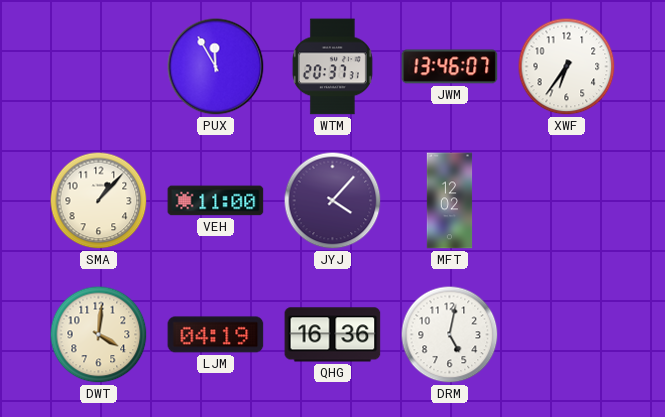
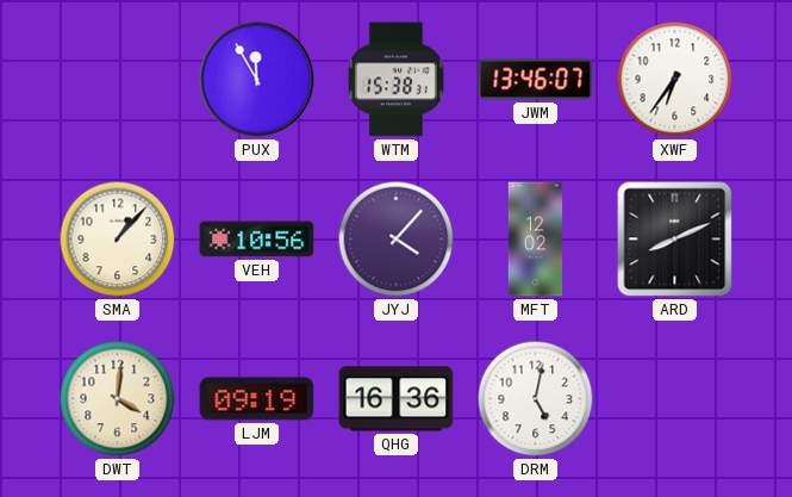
WTM: 20:37 -> 15:38 (395, 80)
VEH: 11:00 -> 10:56 (257, 240)
ARD: none -> 8:11 (675, 240)
LJM: 04:19 -> 09:19 (257, 399)
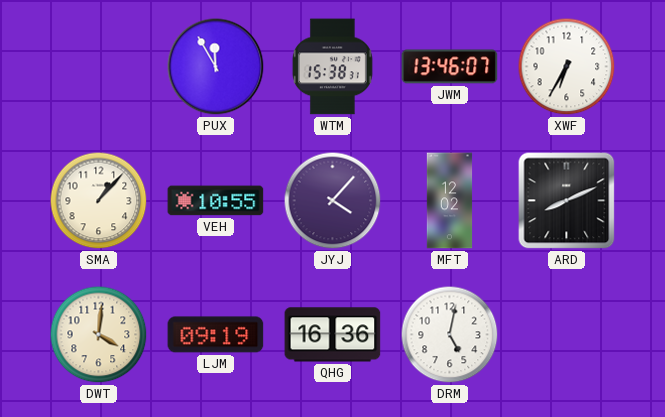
XWF: 6:36 -> 6:35 (567, 67)
VEH: 10:56 -> 10:55 (216, 201)
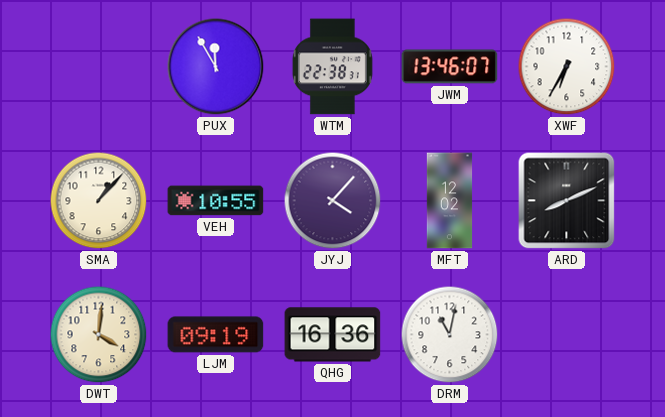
WTM: 15:38 -> 22:38 (332, 67)
DRM: 5:02 -> 11:02 (450, 335)
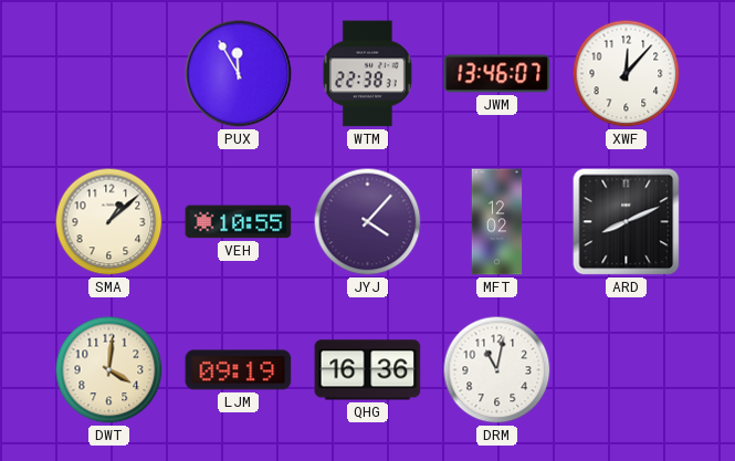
XWF: 6:35 -> 12:07 (627, 74)
SMA: 1:07 -> 1:08 (109, 222)
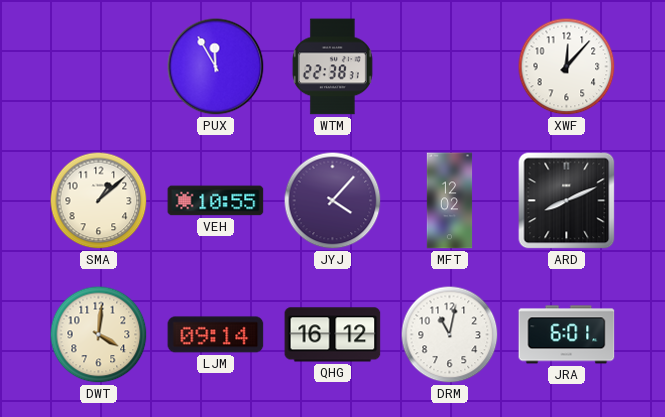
JWM: 13:46 -> none (497, 74)
LJM: 09:19 -> 09:14 (216, 335)
QHG: 16:36 -> 16:12 (333, 335)
JRA: none -> 6:01 (567, 335)
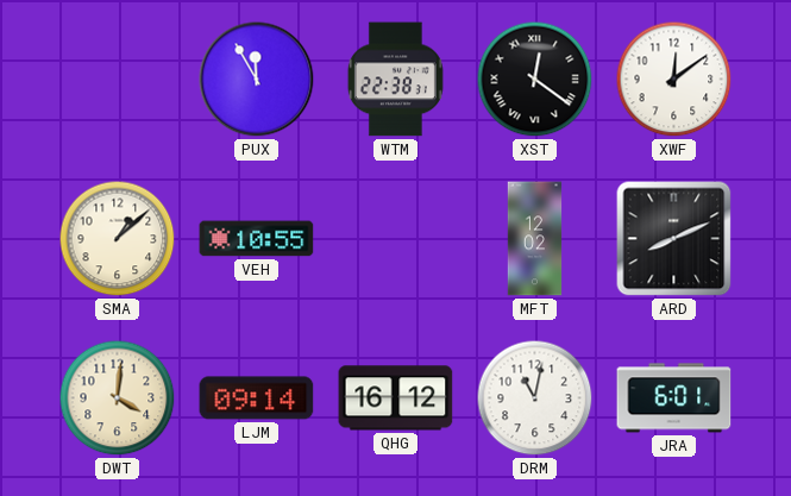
XST: none -> 12:21 (535, 80)
XWF: 12:07 -> 12:09 (674, 80)
JYJ: 4:07 -> none (333, 201)
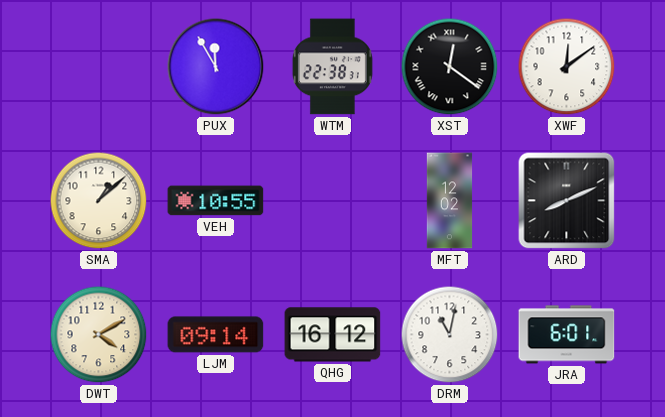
DWT: 4:01 -> 4:10 (99, 335)
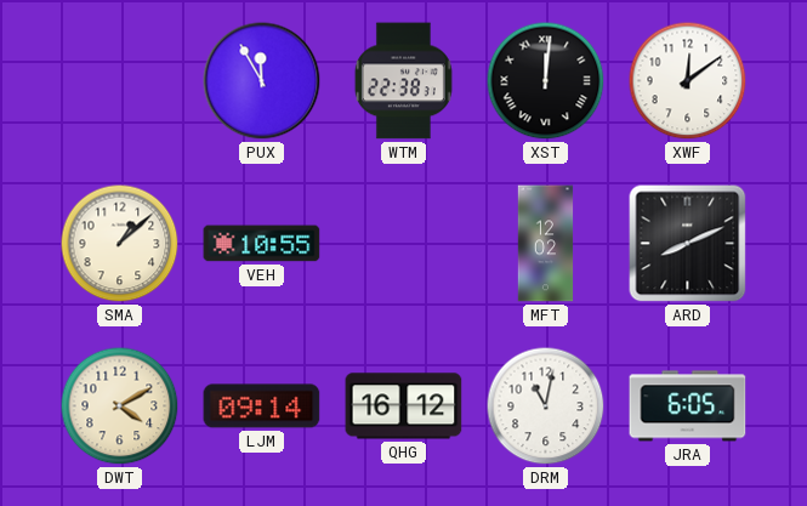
XST: 12:21 -> 12:01 (546, 81)
JRA: 6:01 -> 6:05 (688, 406)
